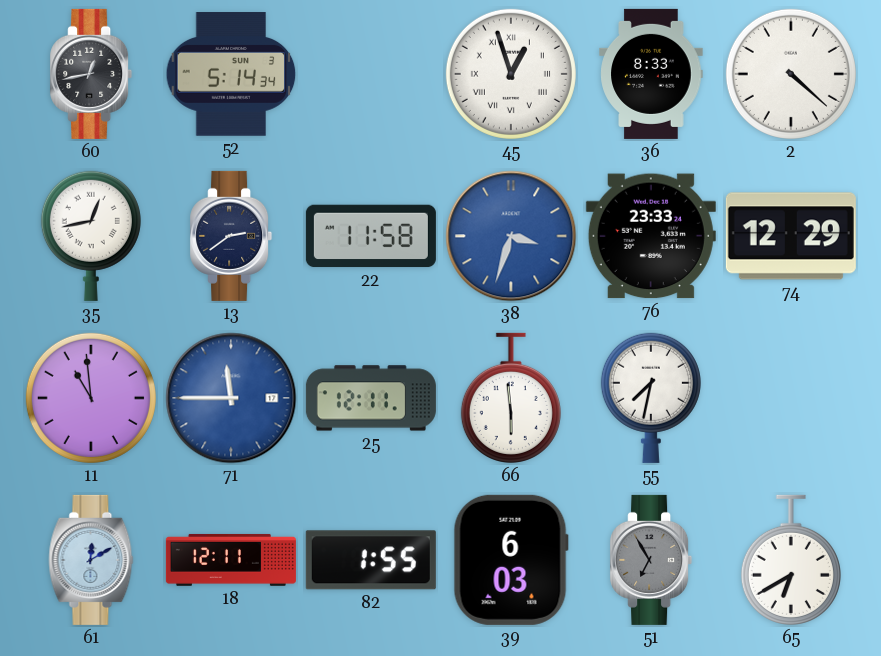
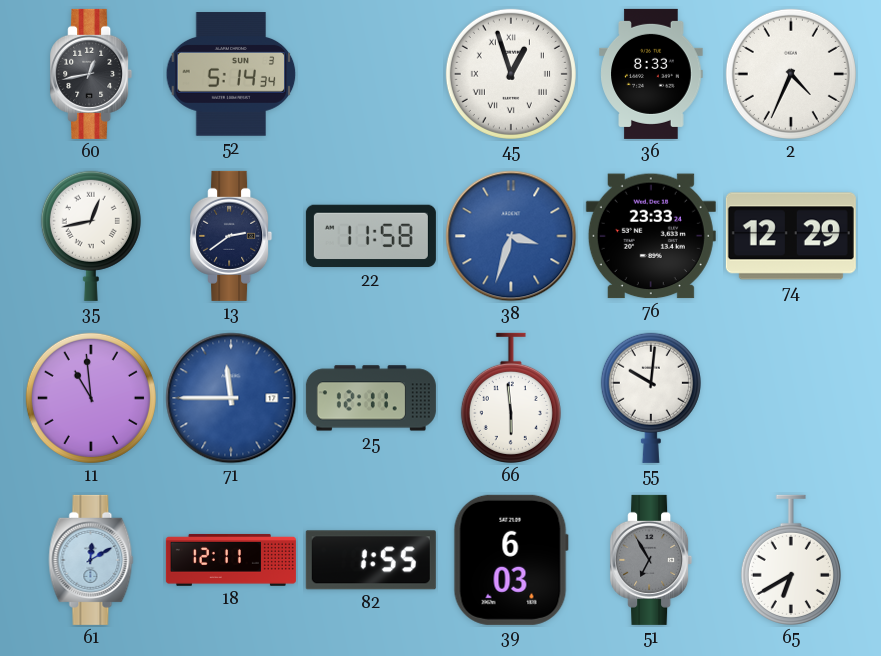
2: 4:22 -> 4:34 (791, 74)
55: 7:32 -> 10:01 (651, 398)
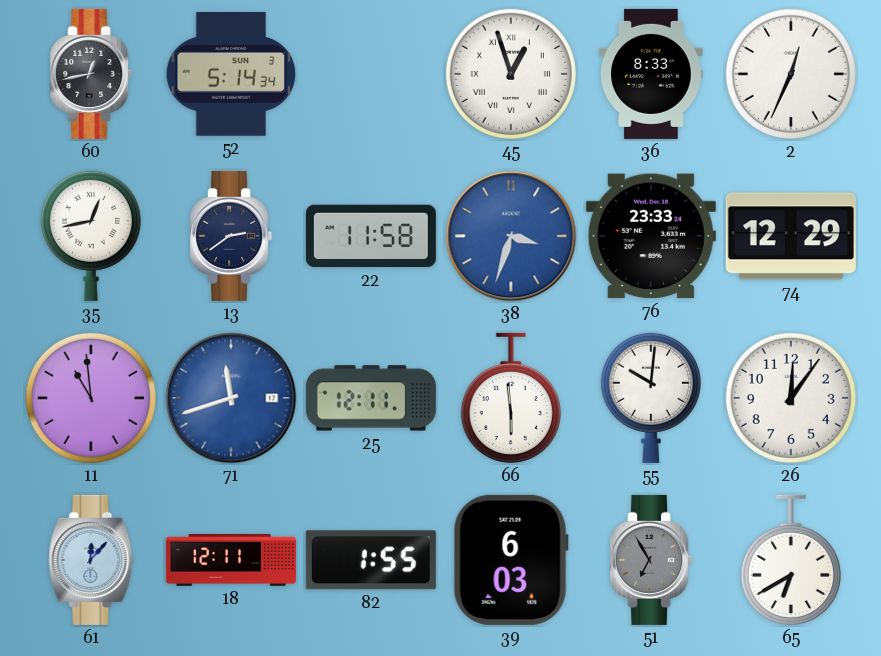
2: 4:34 -> 12:34 (791, 74)
71: 11:45 -> 11:42 (231, 398)
26: none -> 12:06 (791, 398)
61: 12:10 -> 12:07 (91, 560)
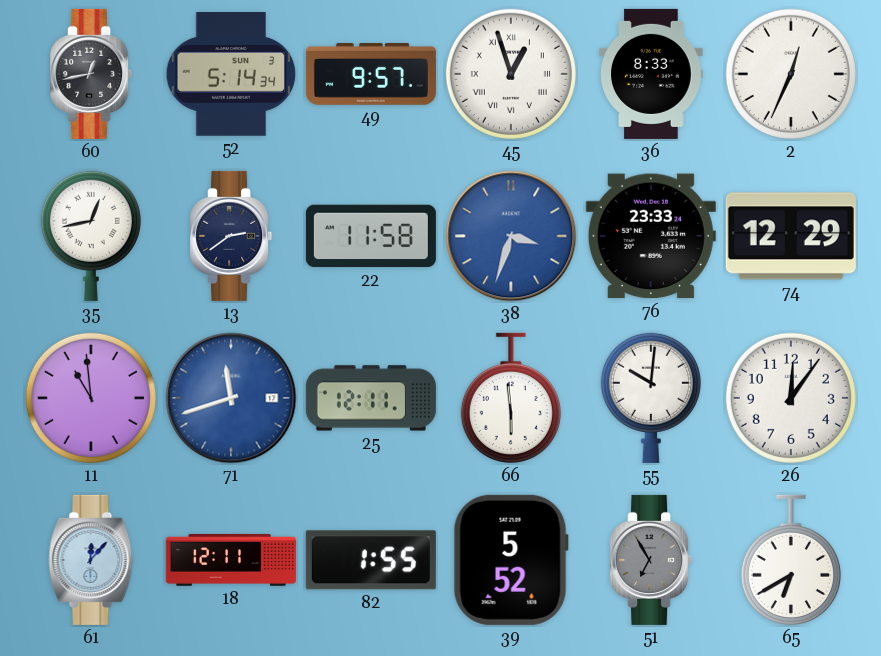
49: none -> 9:57 (371, 75)
39: 6:03 -> 5:52 (511, 560)
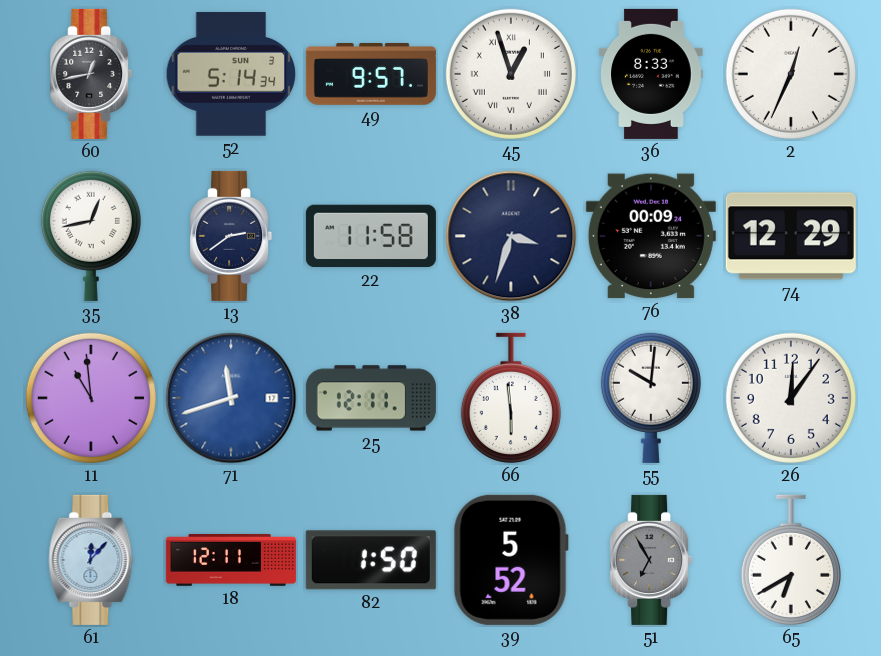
38 dial: blue -> navy (511, 236)
76: 23:33 -> 00:09 (651, 236)
82: 1:55 -> 1:50 (371, 560)
